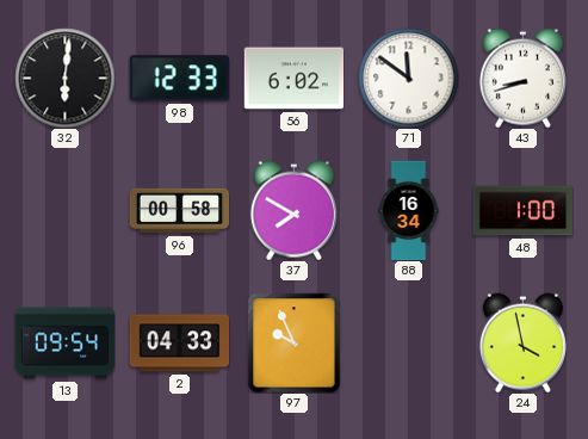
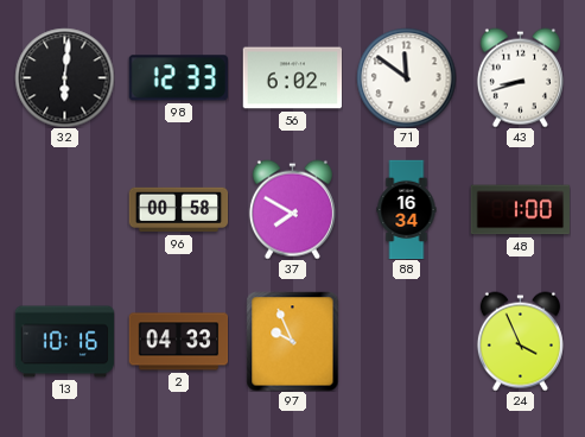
13: 09:54 -> 10:16 (64, 342)
24: 3:58 -> 3:56 (520, 341)
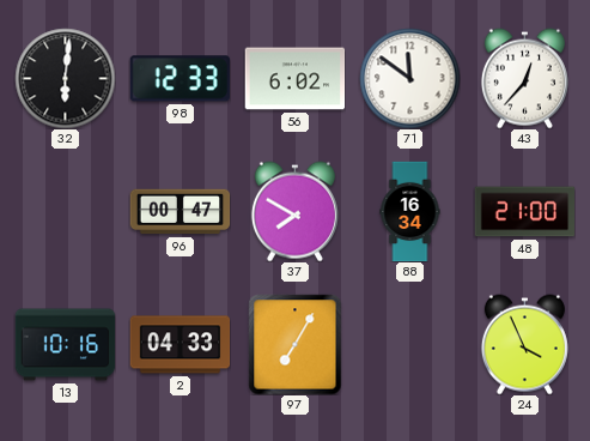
43: 8:42 -> 12:37 (524, 78)
96: 00:58 -> 00:47 (180, 212)
48: 1:00 -> 21:00 (524, 212)
97: 9:56 -> 7:05 (296, 344)
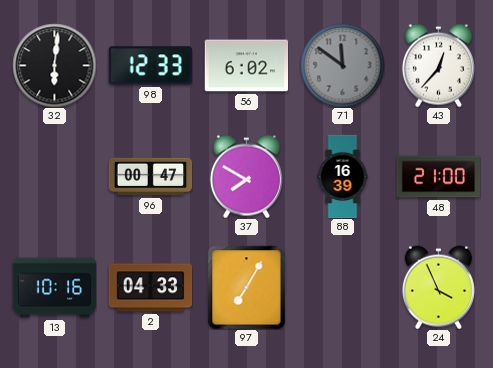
71 dial: white -> grey (342, 65)
88: 16:34 -> 16:39 (343, 176)
